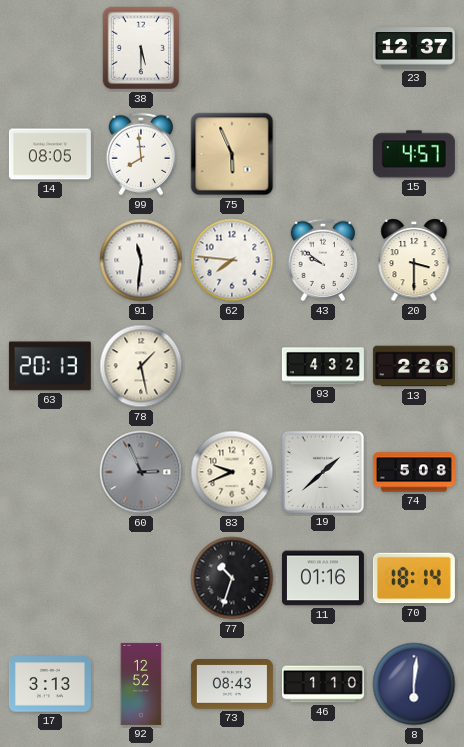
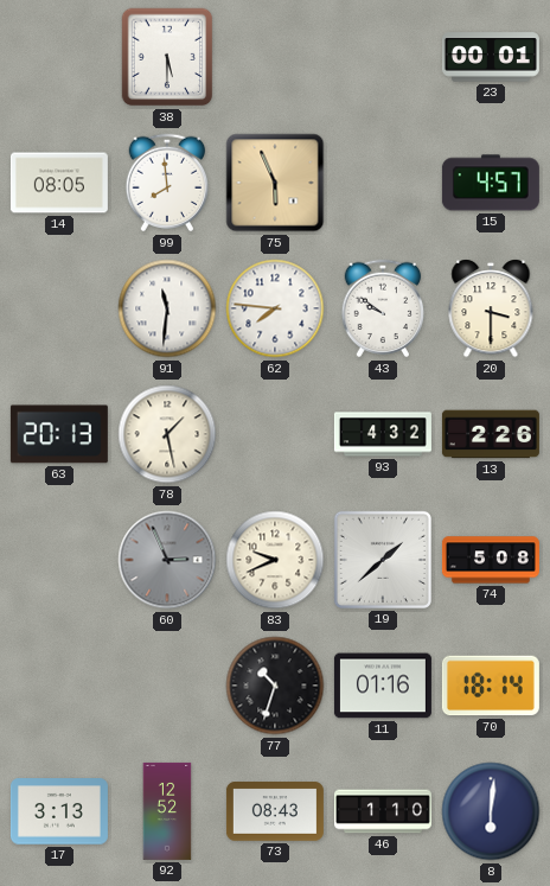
23: 12:37 -> 00:01 (491, 57)
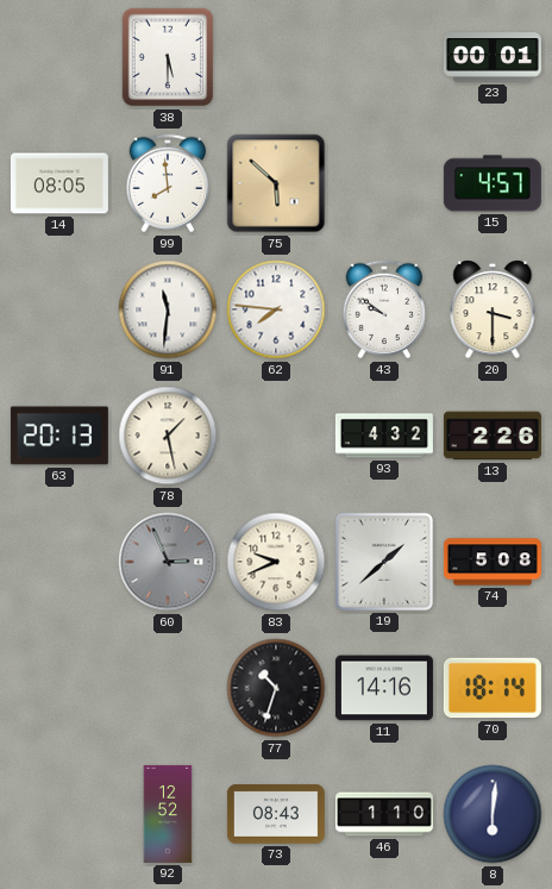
75: 5:56 -> 5:52 (276, 183)
11: 01:16 -> 14:16 (384, 688)
17: 3:13 -> none (59, 811)
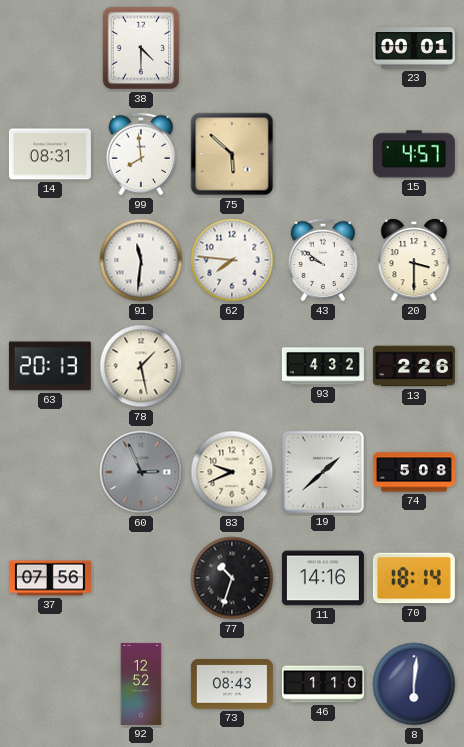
38: 5:30 -> 4:30 (141, 48)
14: 08:05 -> 08:31 (50, 154)
37: none -> 07:56 (50, 578)
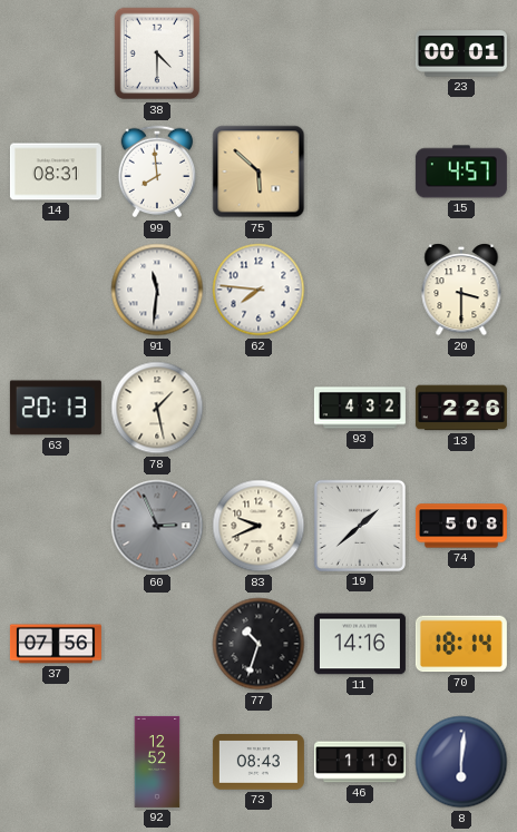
43: 9:51 -> none (323, 260)
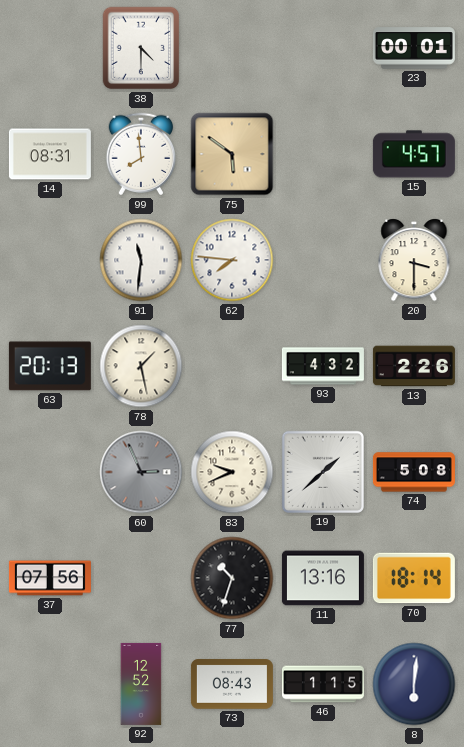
75: 5:52 -> 5:51 (232, 154)
11: 14:16 -> 13:16 (323, 578)
46: 1:10 -> 1:15 (323, 684)
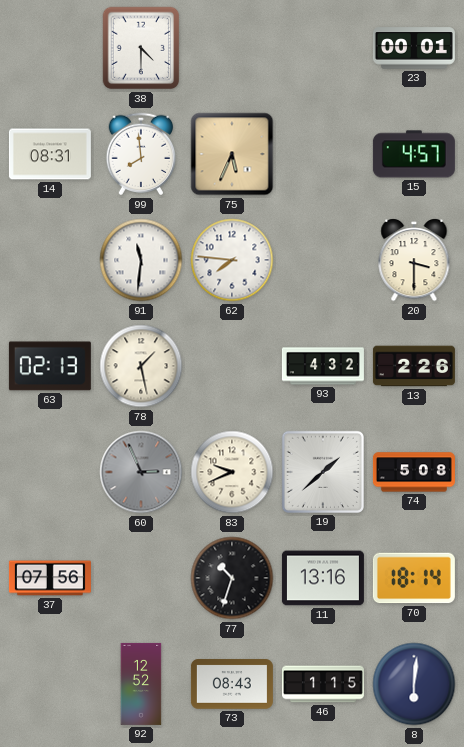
75: 5:51 -> 5:34 (232, 154)
63: 20:13 -> 02:13 (50, 366)
